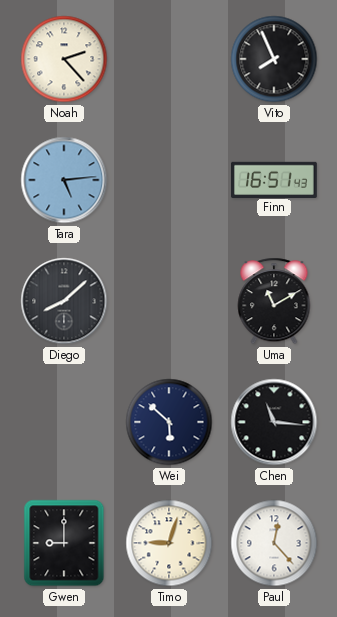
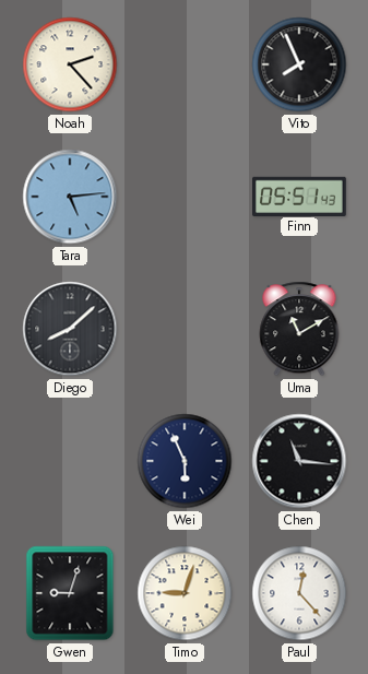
Finn: 16:51 -> 05:51 (300, 196)
Wei: 5:52 -> 5:56 (185, 461)
Gwen: 9:00 -> 9:03 (70, 593)
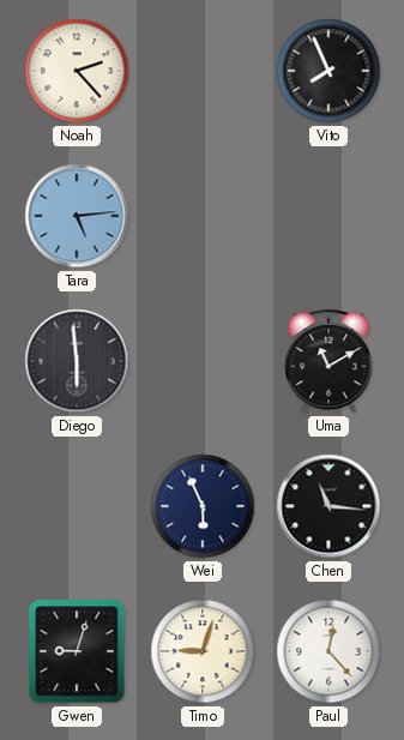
Finn: 05:51 -> none (300, 196)
Diego: 8:08 -> 5:59 (77, 361)
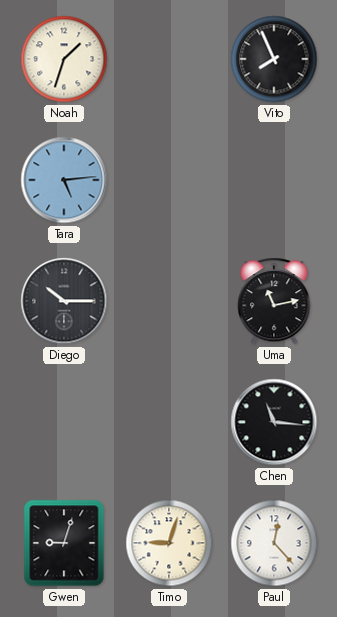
Noah: 2:23 -> 1:33 (64, 59)
Diego: 5:59 -> 10:15 (64, 301)
Uma: 11:10 -> 11:13 (274, 301)
Wei: 5:56 -> none (203, 506)
